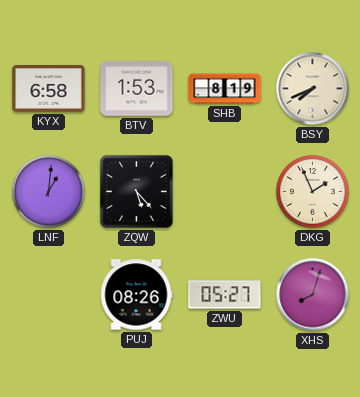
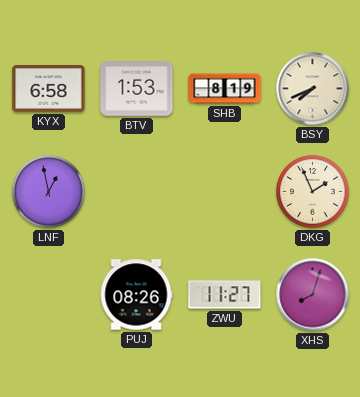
LNF: 1:01 -> 12:58 (49, 192)
ZQW: 5:23 -> none (136, 191)
ZWU: 05:27 -> 11:27 (225, 295)
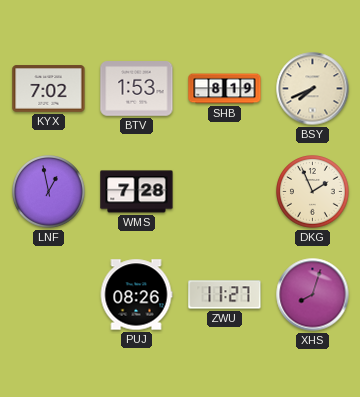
KYX: 6:58 -> 7:02 (49, 89)
WMS: none -> 7:28 (137, 192)
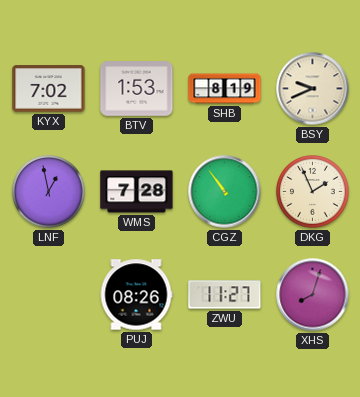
BSY: 7:41 -> 9:41 (313, 89)
CGZ: none -> 10:54 (225, 192)
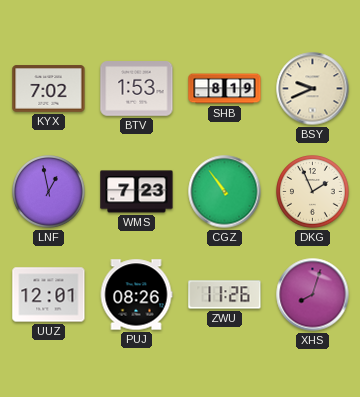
WMS: 7:28 -> 7:23 (137, 192)
UUZ: none -> 12:01 (49, 295)
ZWU: 11:27 -> 11:26 (225, 295)
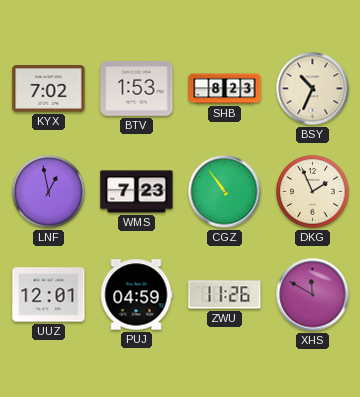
SHB: 8:19 -> 8:23 (225, 89)
BSY: 9:41 -> 10:34 (313, 89)
PUJ: 08:26 -> 04:59 (136, 295)
XHS: 8:03 -> 11:50 (313, 295)
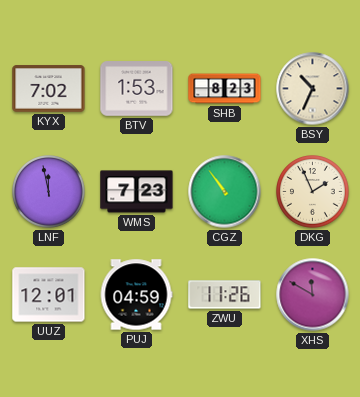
LNF: 12:58 -> 11:58 (49, 192)
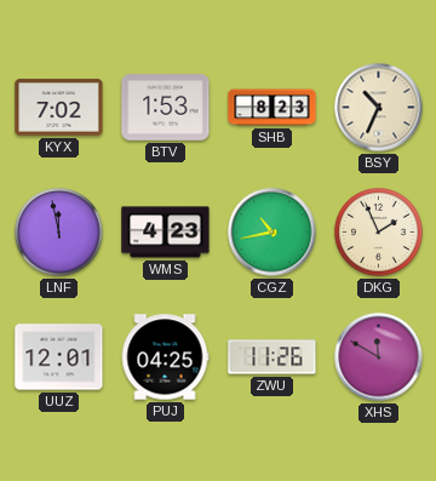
WMS: 7:23 -> 4:23 (166, 233)
CGZ: 10:54 -> 10:43 (272, 233)
PUJ: 04:59 -> 04:25 (165, 357)
